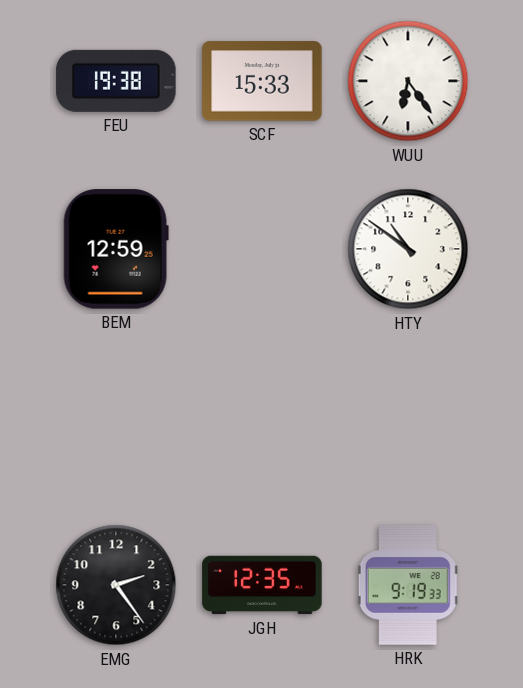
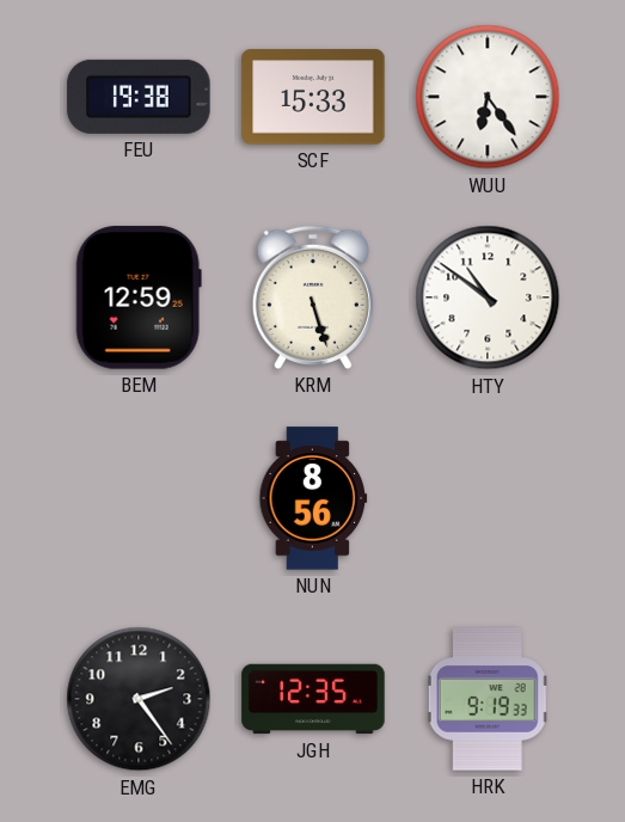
KRM: none -> 5:27 (313, 297)
NUN: none -> 8:56 (313, 498)
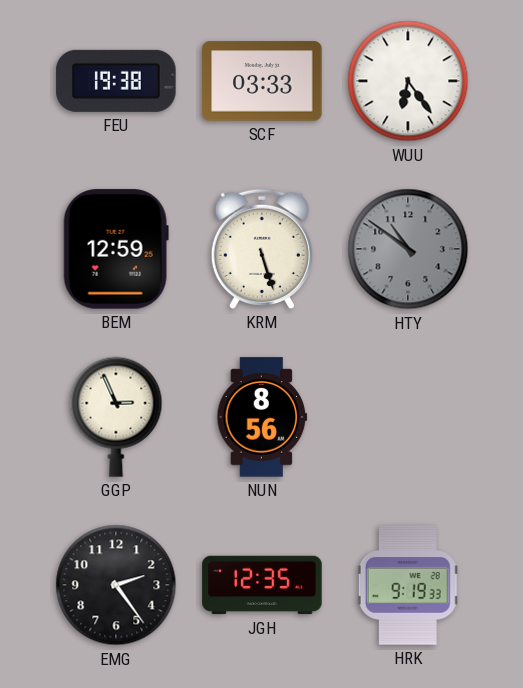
SCF: 15:33 -> 03:33 (262, 81)
HTY dial: white -> grey (408, 249)
GGP: none -> 2:56 (116, 417)
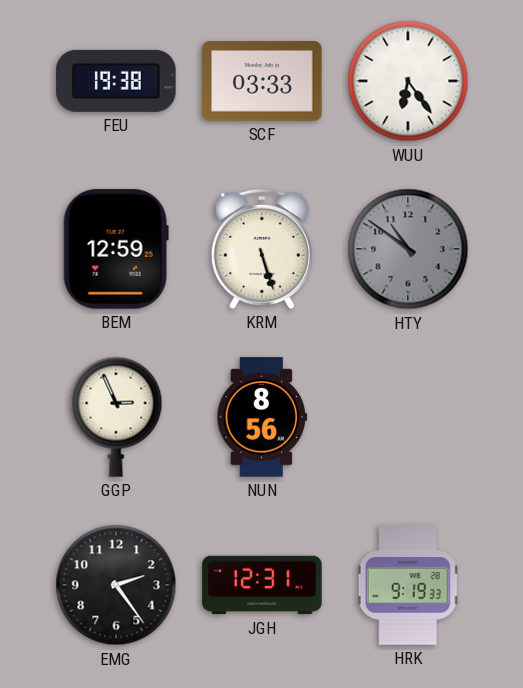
JGH: 12:35 -> 12:31 (262, 585)
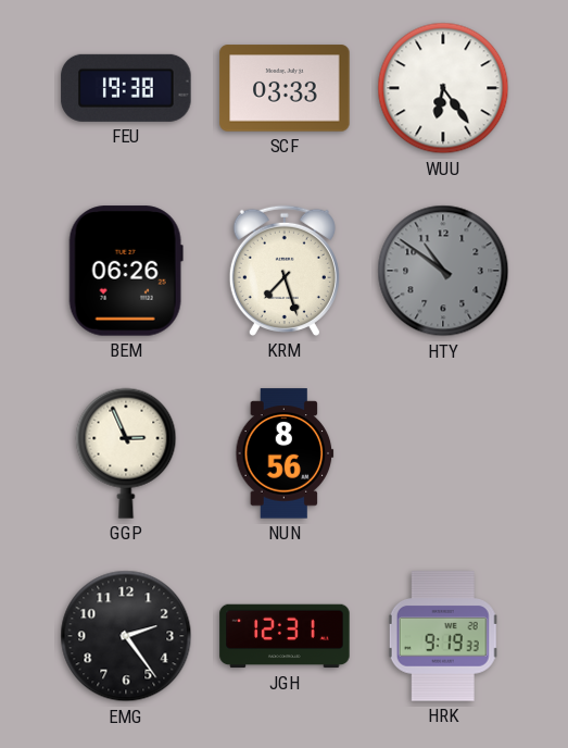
BEM: 12:59 -> 06:26 (126, 271)
KRM: 5:27 -> 7:27 (285, 271)
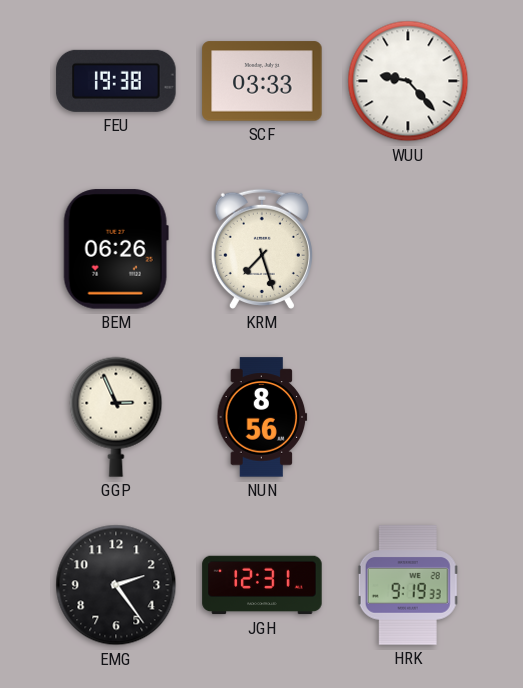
WUU: 6:24 -> 9:23 (408, 81)
HTY: 10:51 -> none (443, 271)
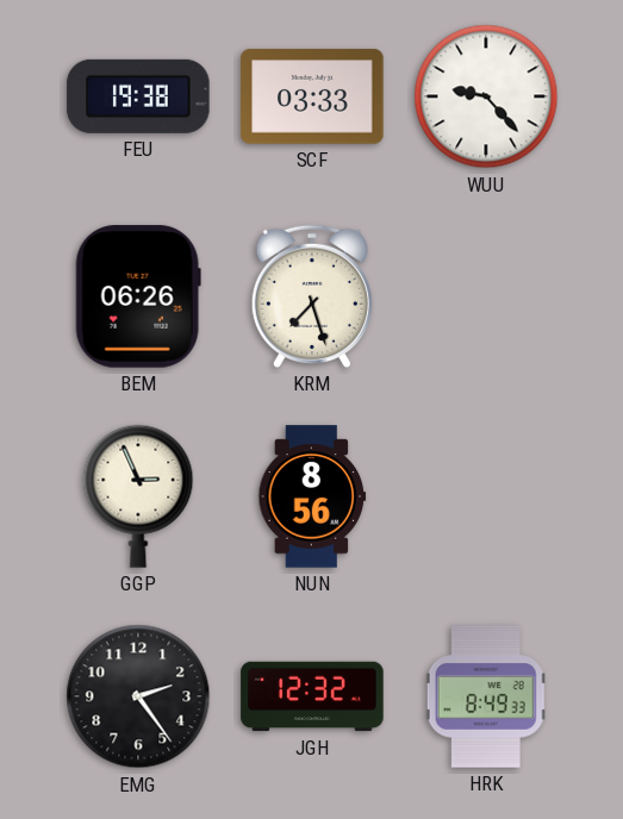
JGH: 12:31 -> 12:32 (312, 696)
HRK: 9:19 -> 8:49 (486, 696)
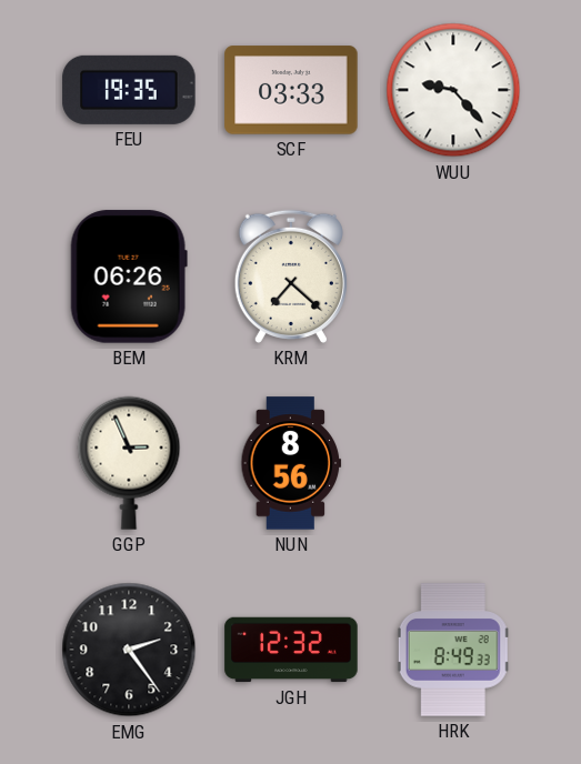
FEU: 19:38 -> 19:35 (129, 90)
KRM: 7:27 -> 7:22 (291, 277)
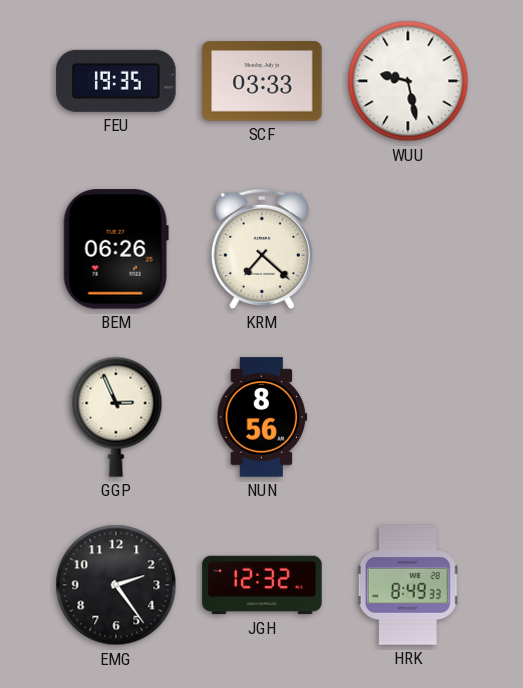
WUU: 9:23 -> 9:28 (408, 81)
